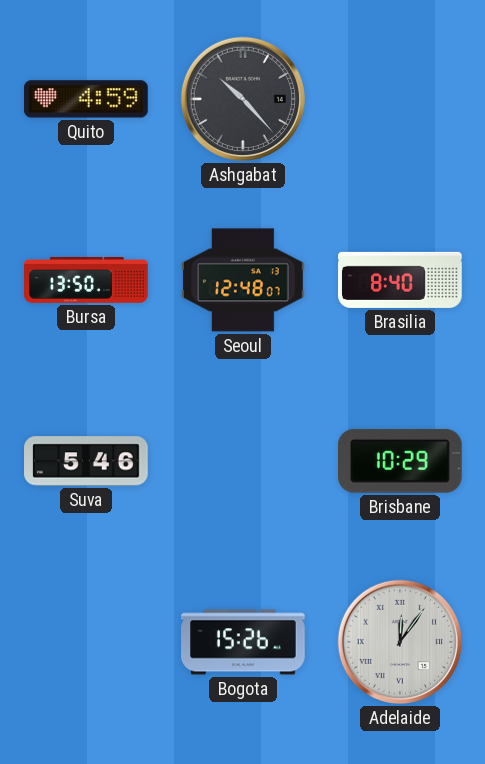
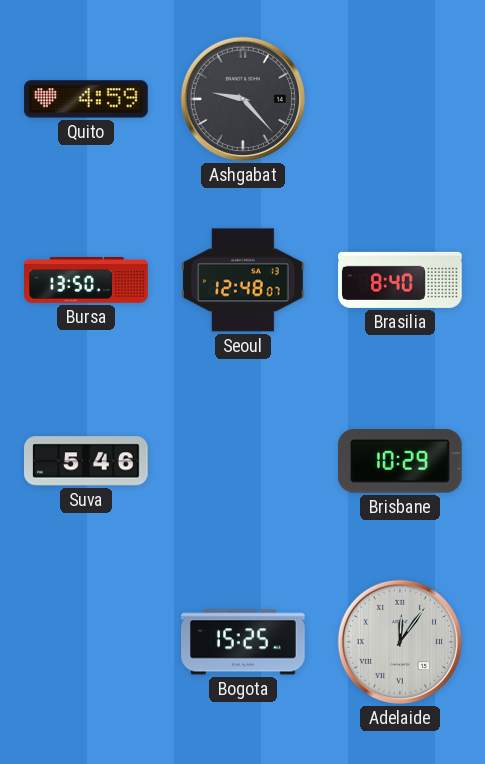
Ashgabat: 10:23 -> 9:23 (243, 99)
Bogota: 15:26 -> 15:25 (243, 642)
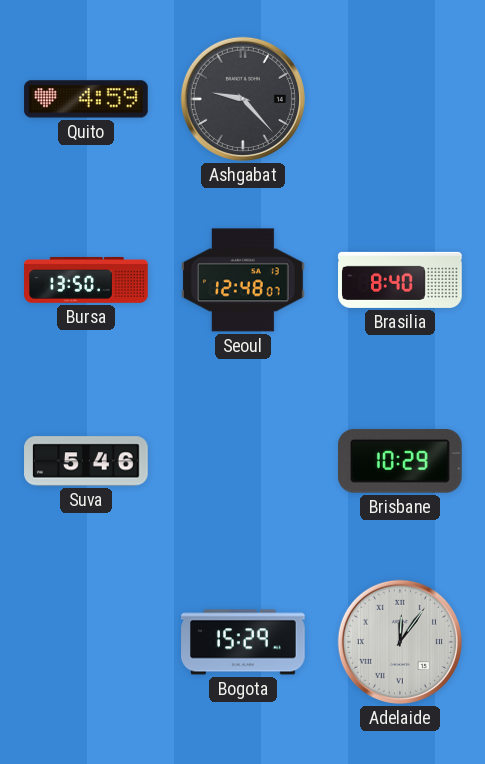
Bogota: 15:25 -> 15:29 (243, 642)
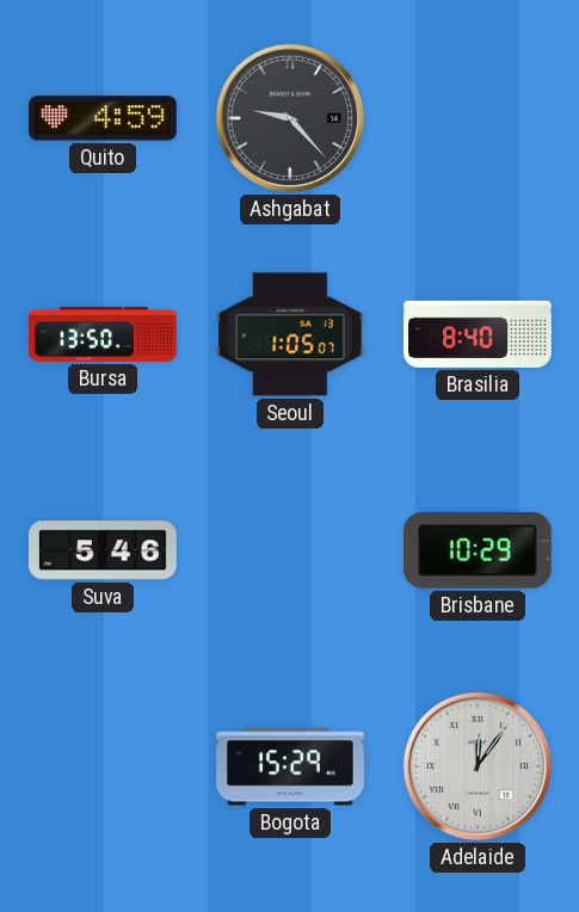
Seoul: 12:48 -> 1:05 (290, 334)
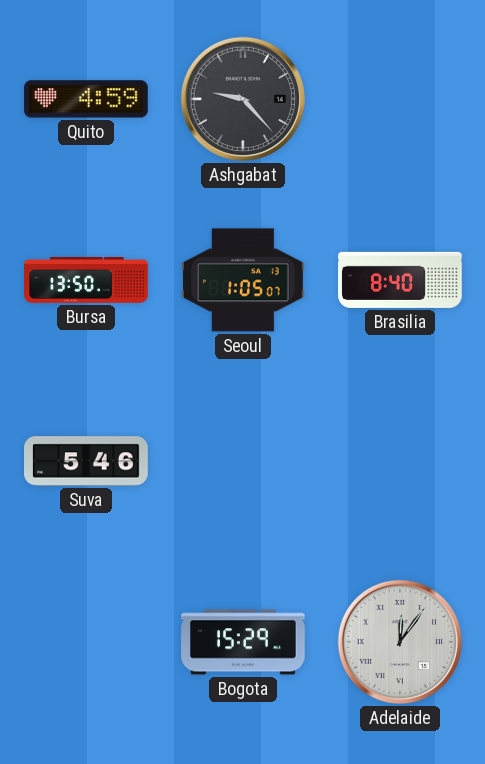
Brisbane: 10:29 -> none (479, 550)
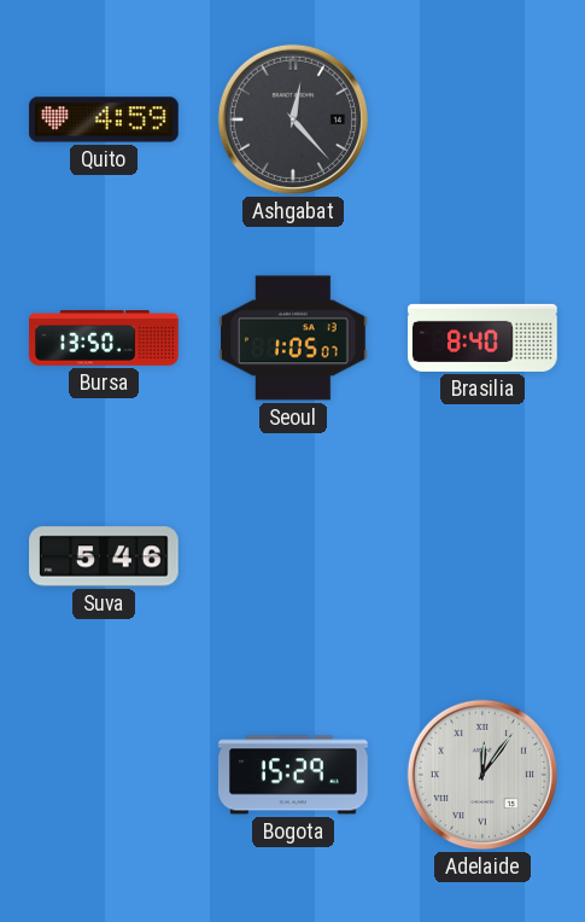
Ashgabat: 9:23 -> 12:23 (293, 119)
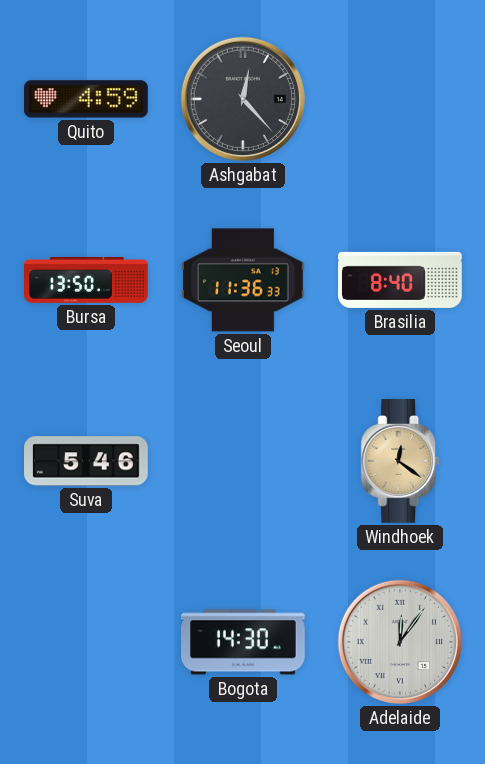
Seoul: 1:05 -> 11:36 (243, 280)
Windhoek: none -> 12:21 (400, 461)
Bogota: 15:29 -> 14:30 (243, 642)
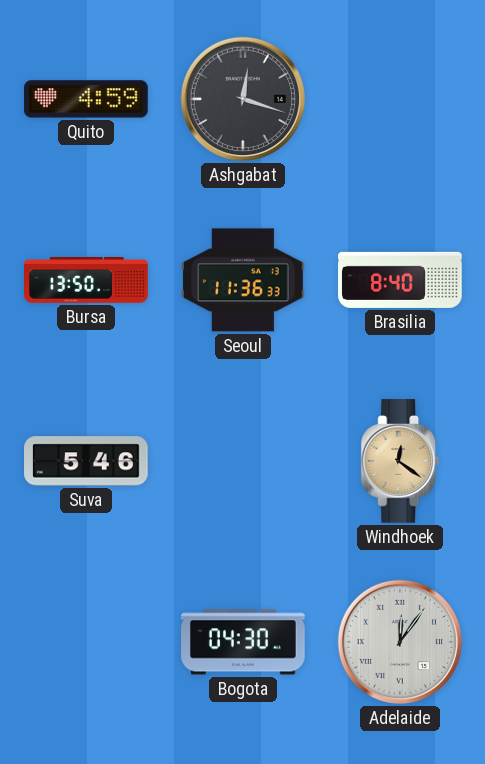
Ashgabat: 12:23 -> 12:18 (243, 99)
Bogota: 14:30 -> 04:30 (243, 642)
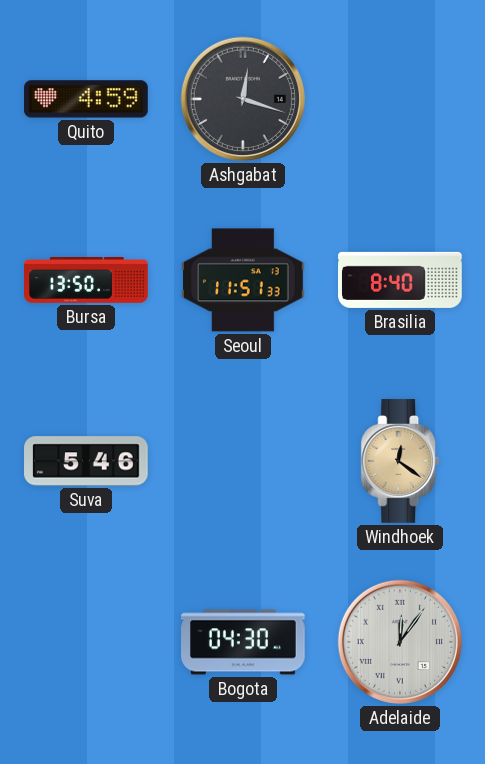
Seoul: 11:36 -> 11:51 (243, 280)
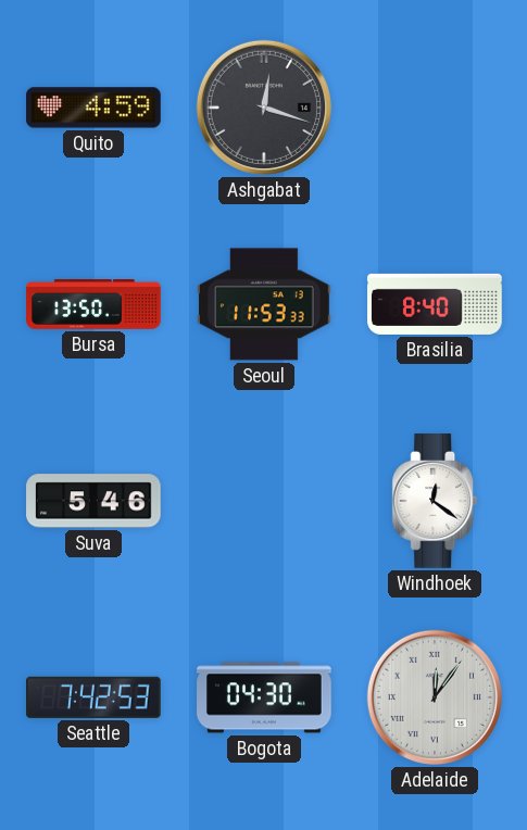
Seoul: 11:51 -> 11:53 (264, 304)
Windhoek dial: champagne -> white (435, 501)
Seattle: none -> 7:42 (95, 697)
